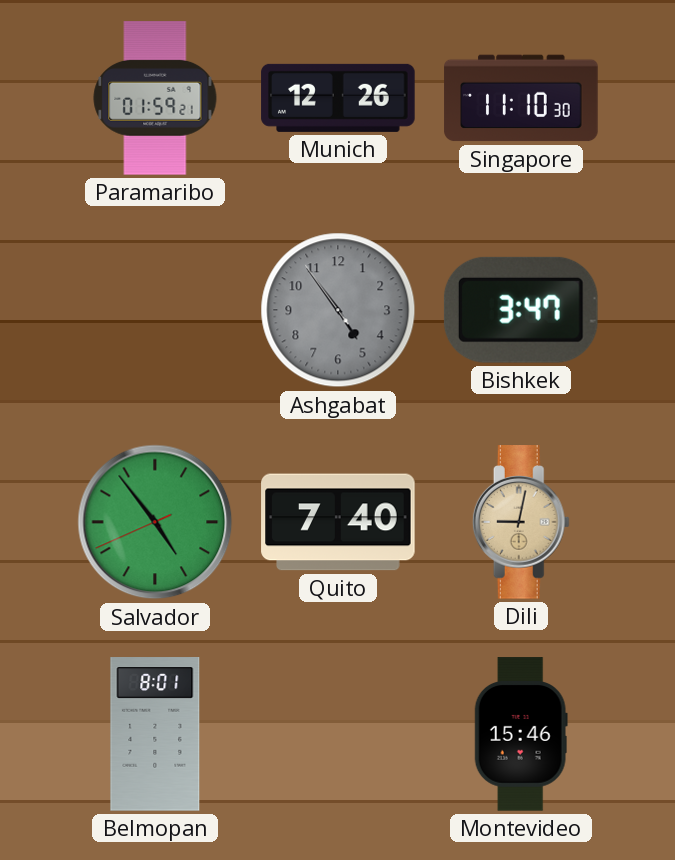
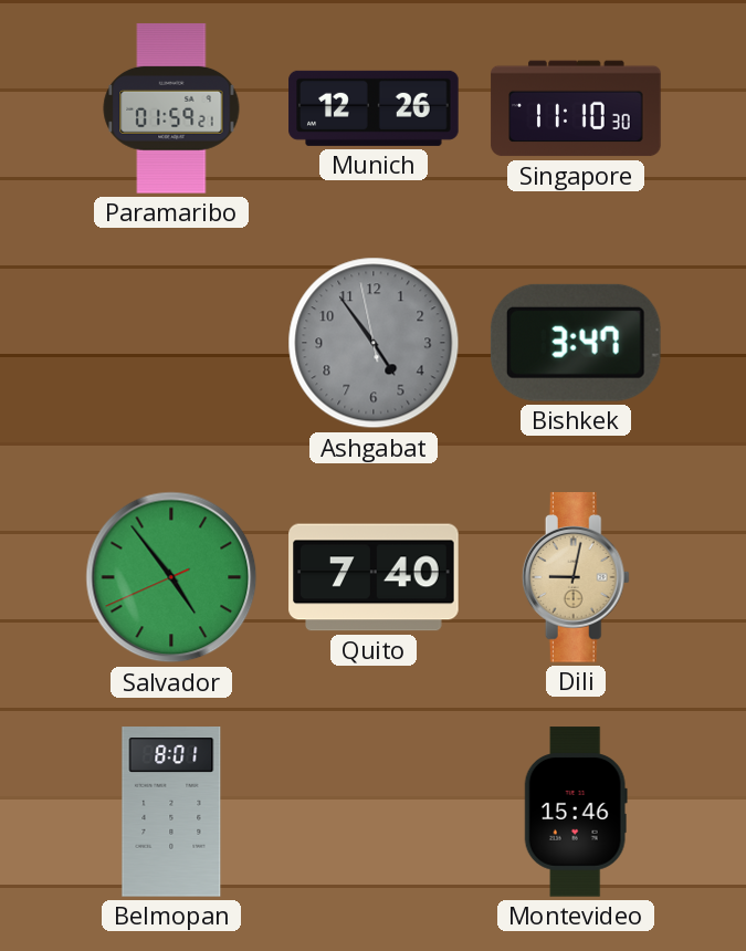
Ashgabat: 4:53:54 -> 4:53:58 (374, 343)
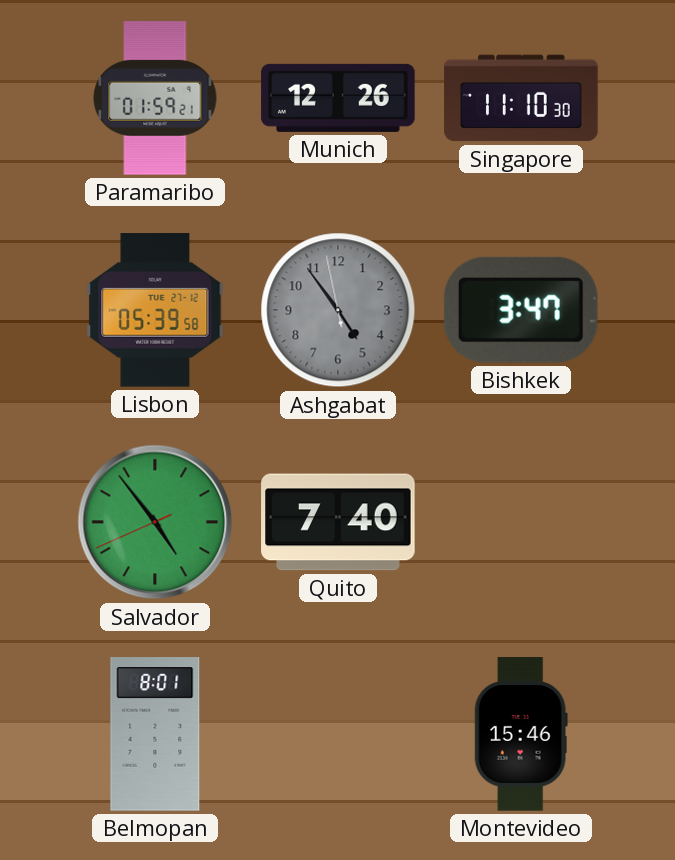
Lisbon: none -> 05:39 (155, 310)
Dili: 9:02 -> none (576, 577)
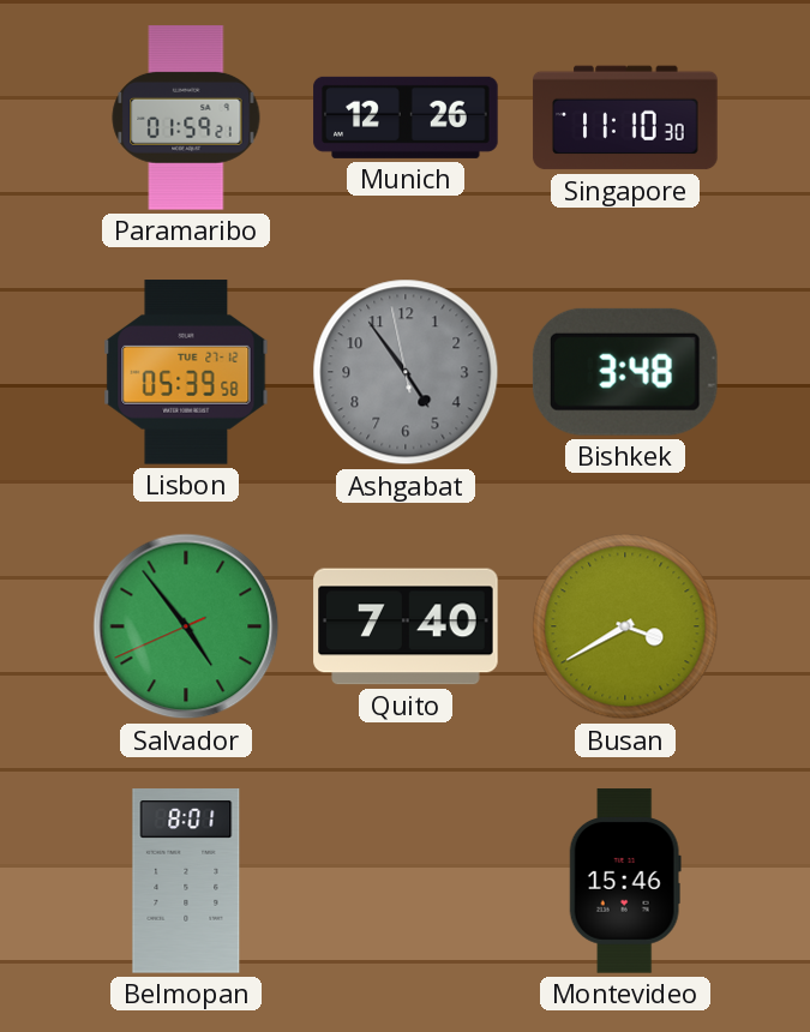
Bishkek: 3:47 -> 3:48 (625, 372)
Busan: none -> 3:40 (625, 626)
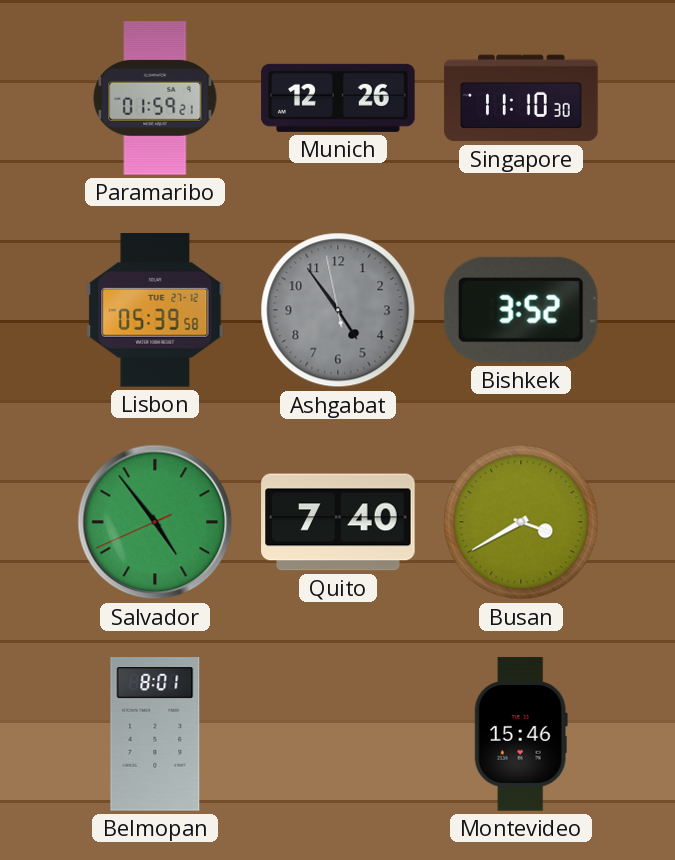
Bishkek: 3:48 -> 3:52 (521, 310)
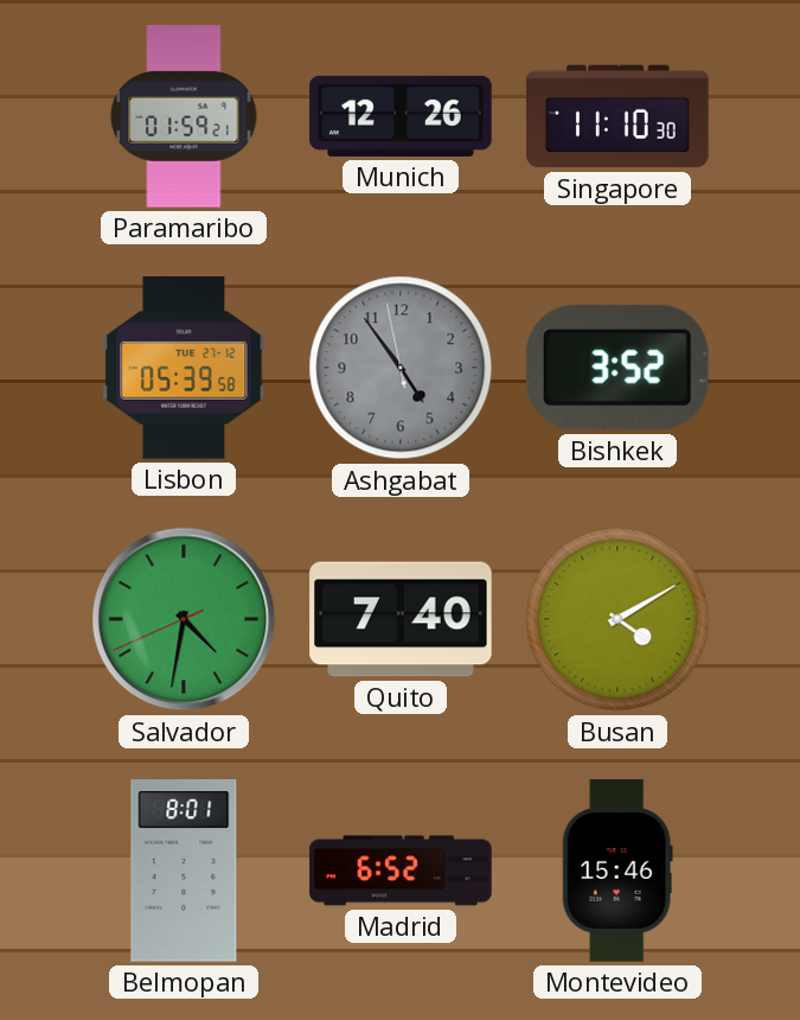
Salvador: 4:53 -> 4:31 (184, 619)
Busan: 3:40 -> 4:10 (617, 619)
Madrid: none -> 6:52 (401, 871)
